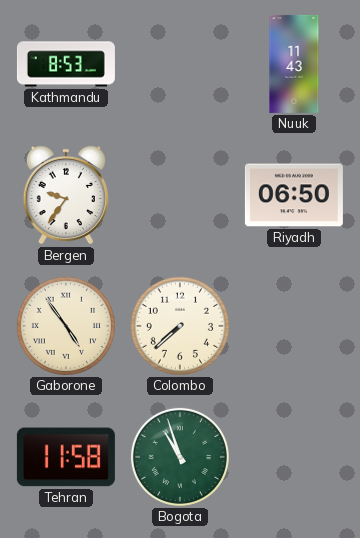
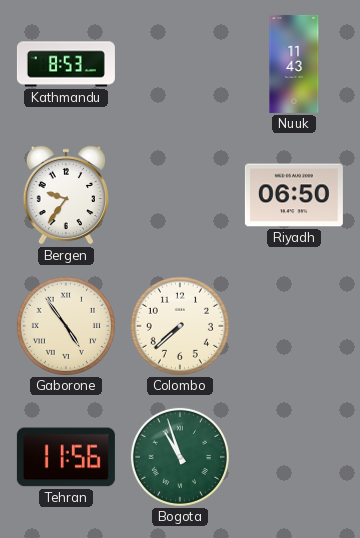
Tehran: 11:58 -> 11:56 (66, 457)
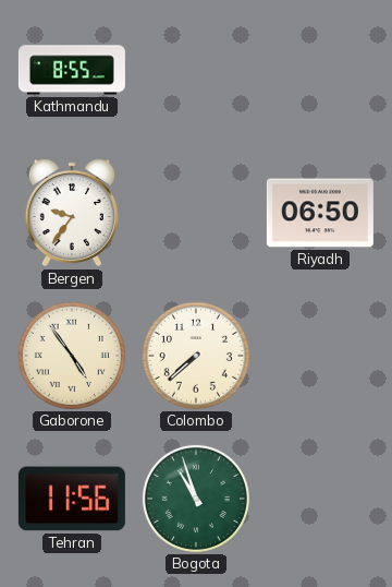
Kathmandu: 8:53 -> 8:55 (72, 70)
Nuuk: 11:43 -> none (294, 64)
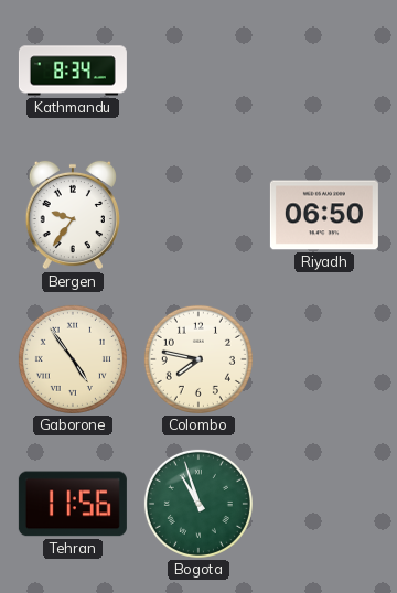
Kathmandu: 8:55 -> 8:34 (73, 71)
Colombo: 7:38 -> 7:47 (198, 359)
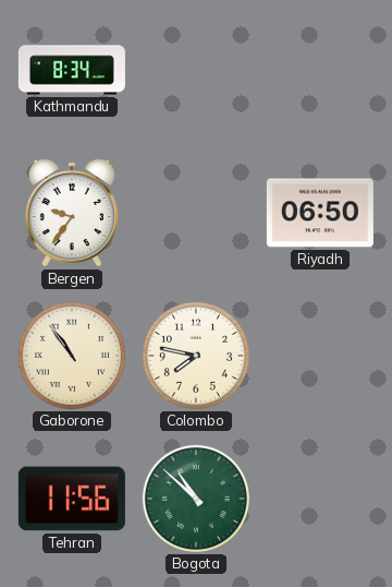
Gaborone: 4:54 -> 10:54 (72, 356)
Bogota: 10:57 -> 10:52 (196, 499)
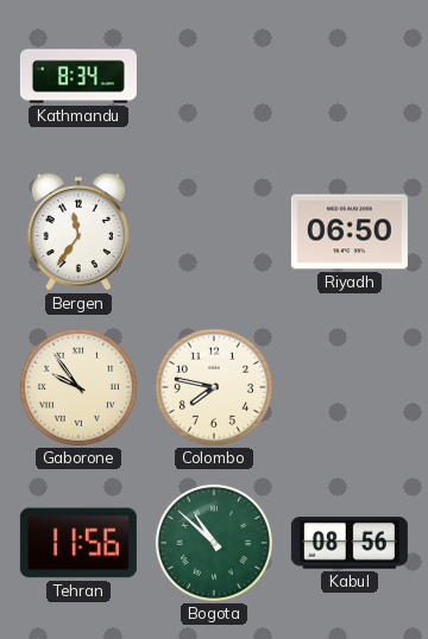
Bergen: 9:36 -> 11:36 (78, 232)
Gaborone: 10:54 -> 9:54 (78, 387)
Kabul: none -> 08:56 (350, 543)
